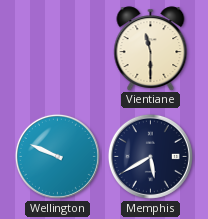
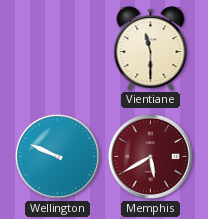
Memphis dial: navy -> burgundy (150, 156)
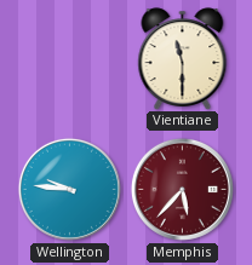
Wellington: 9:49 -> 9:46 (69, 189)
Memphis: 5:40 -> 5:37 (182, 189)
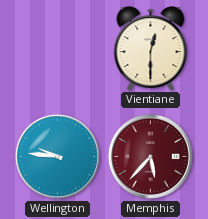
Vientiane: 11:30 -> 12:30 (151, 48)
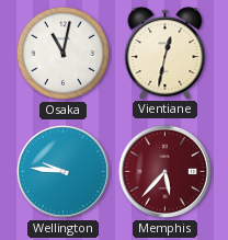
Osaka: none -> 11:02 (62, 53)
Vientiane: 12:30 -> 12:32 (166, 53)
